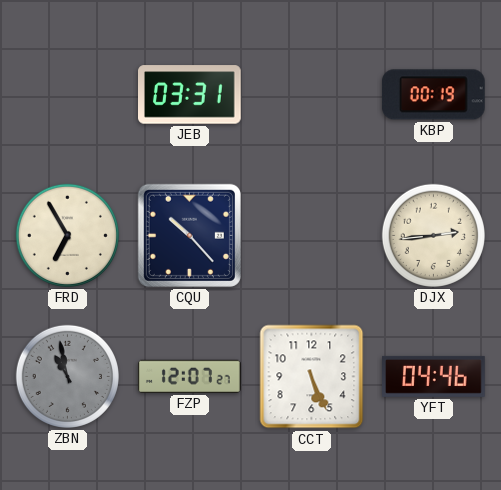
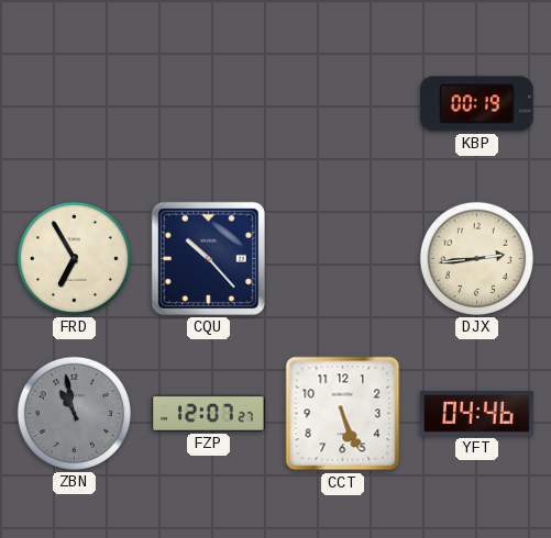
JEB: 03:31 -> none (190, 95)
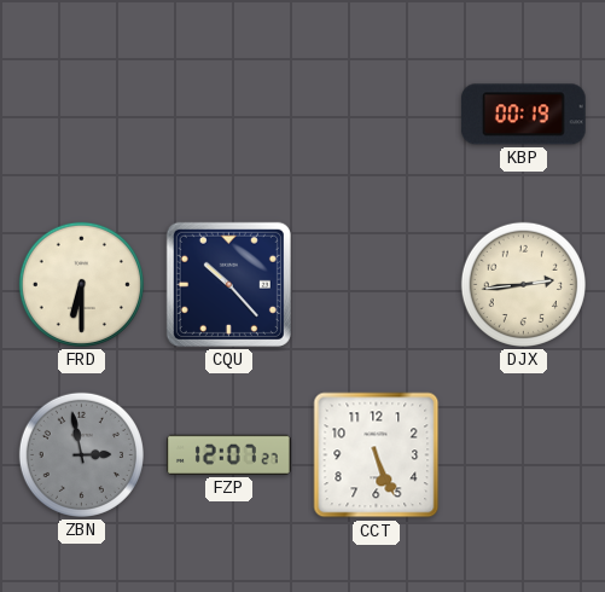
FRD: 6:55 -> 6:30 (81, 284)
ZBN: 10:58 -> 2:58 (81, 454)
YFT: 04:46 -> none (477, 413)
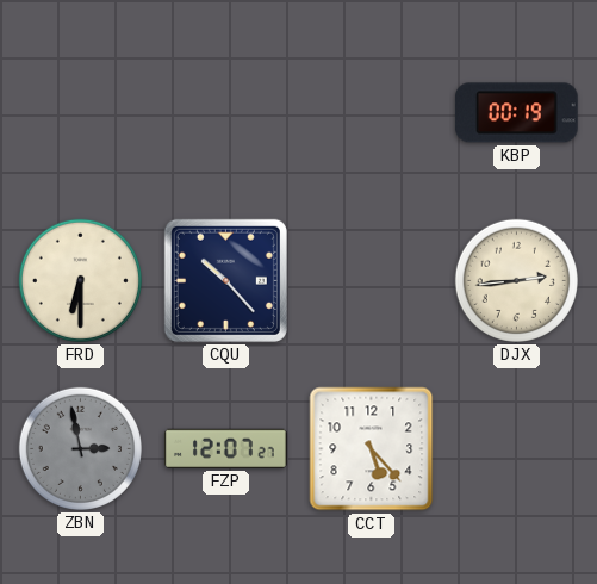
CCT: 5:26 -> 5:23 (372, 449)
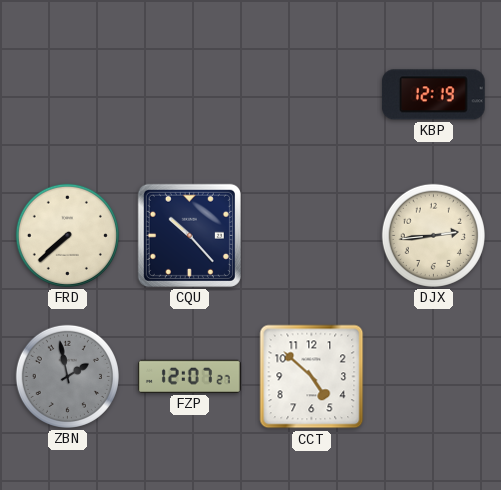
KBP: 00:19 -> 12:19 (433, 95)
FRD: 6:30 -> 7:38 (67, 235)
ZBN: 2:58 -> 1:58 (67, 376)
CCT: 5:23 -> 4:52 (312, 377)
